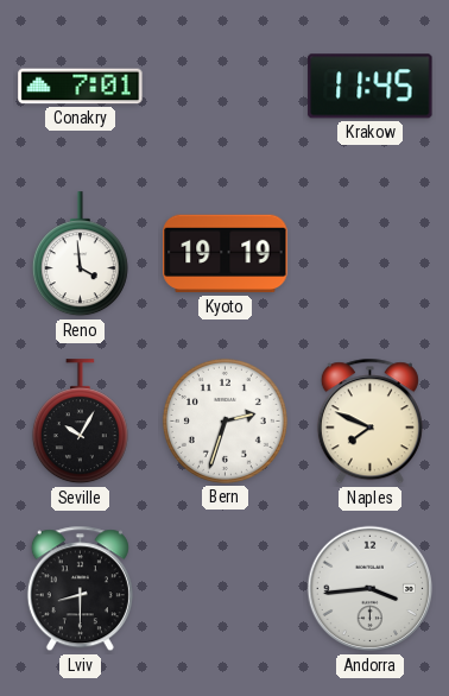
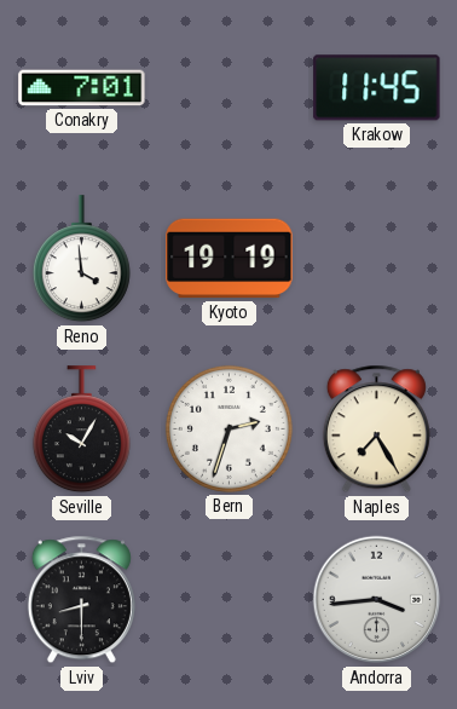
Naples: 7:49 -> 7:25 (376, 430)
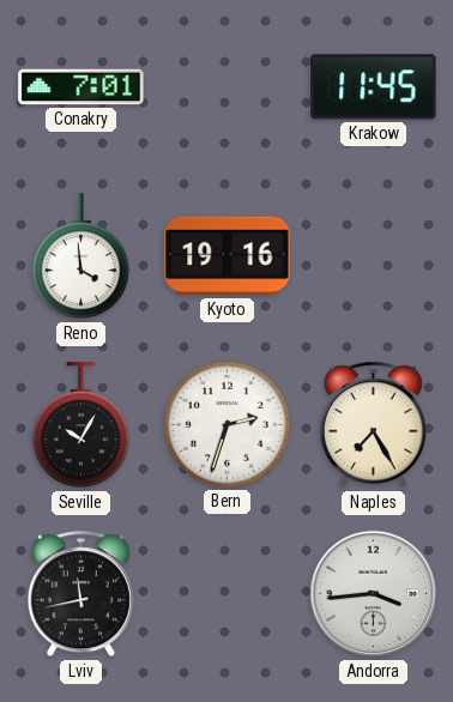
Kyoto: 19:19 -> 19:16 (228, 256)
Lviv: 8:30 -> 11:43 (80, 594)
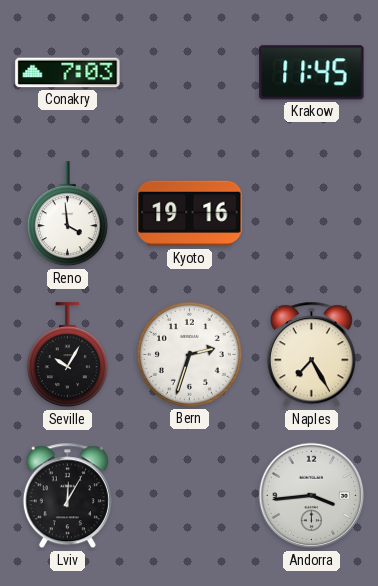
Conakry: 7:01 -> 7:03 (68, 73)
Lviv: 11:43 -> 12:05 (67, 496)
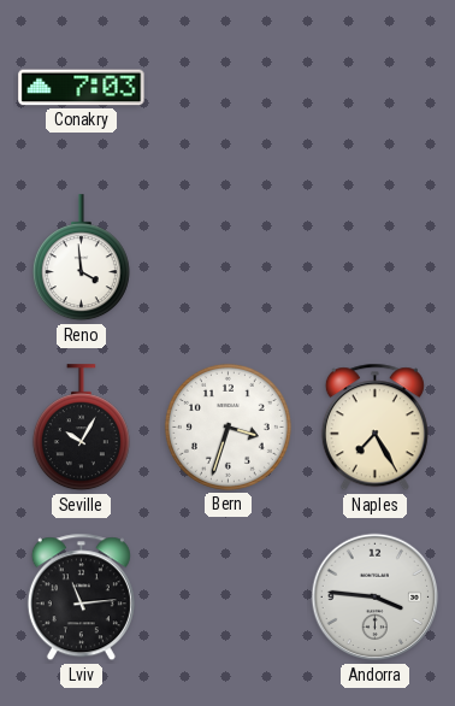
Krakow: 11:45 -> none (312, 73)
Kyoto: 19:16 -> none (190, 214)
Bern: 2:33 -> 3:33 (227, 426)
Lviv: 12:05 -> 11:14 (81, 598)
Andorra: 3:44 -> 3:46 (376, 598)
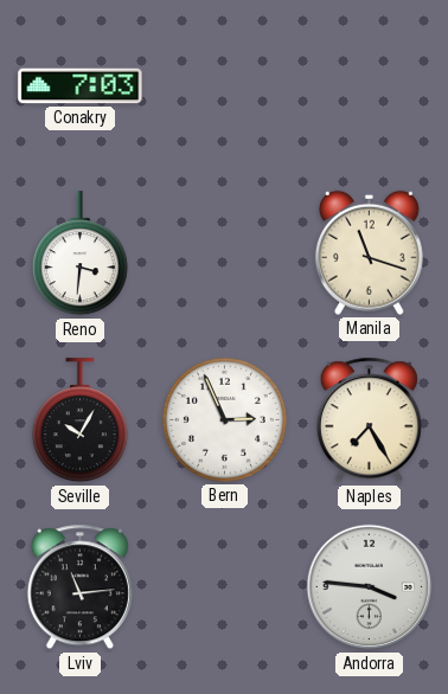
Reno: 3:59 -> 3:31 (79, 253)
Manila: none -> 11:18 (369, 252)
Bern: 3:33 -> 2:56 (224, 419)
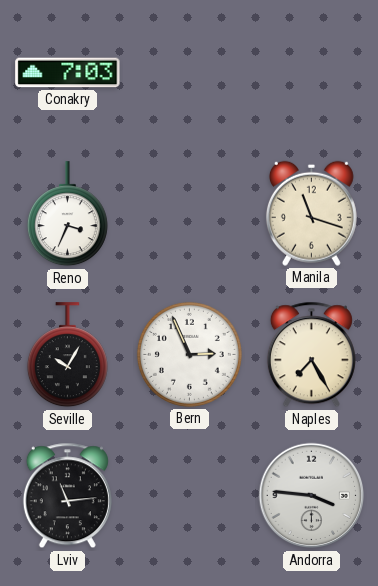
Reno: 3:31 -> 3:34 (67, 214)
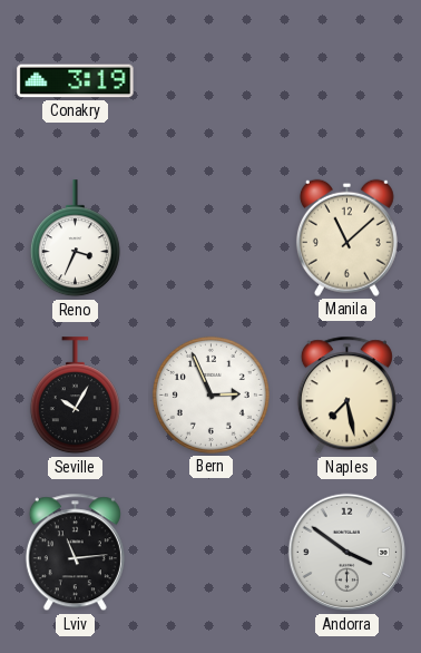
Conakry: 7:03 -> 3:19 (76, 81)
Manila: 11:18 -> 11:08 (346, 237)
Naples: 7:25 -> 7:28 (346, 396)
Andorra: 3:46 -> 3:51 (347, 553)
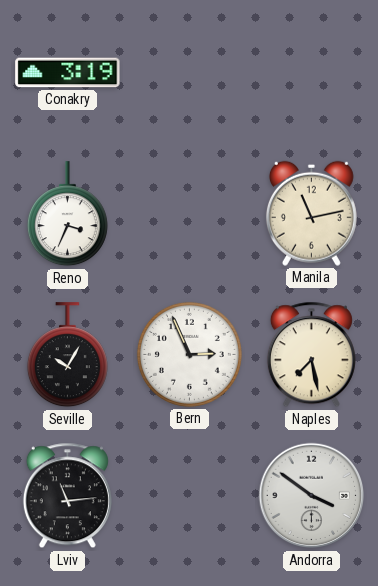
Manila: 11:08 -> 11:13 (311, 213)
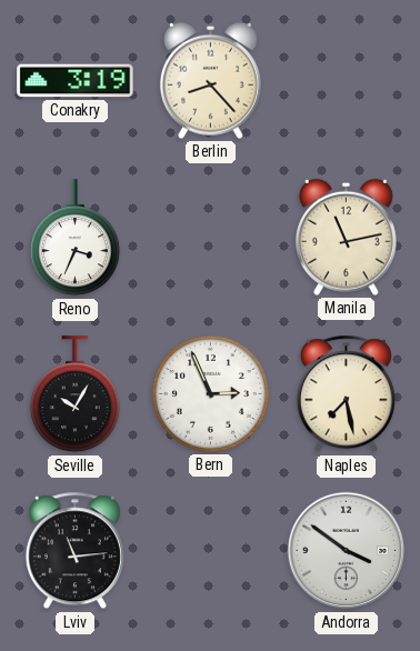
Berlin: none -> 8:23 (210, 80)
